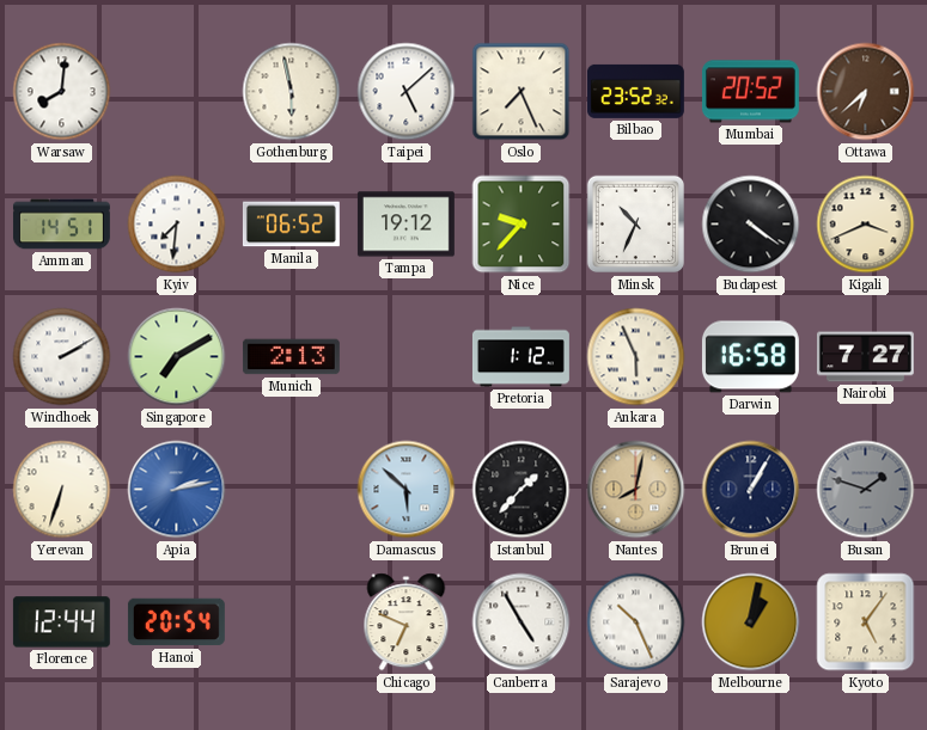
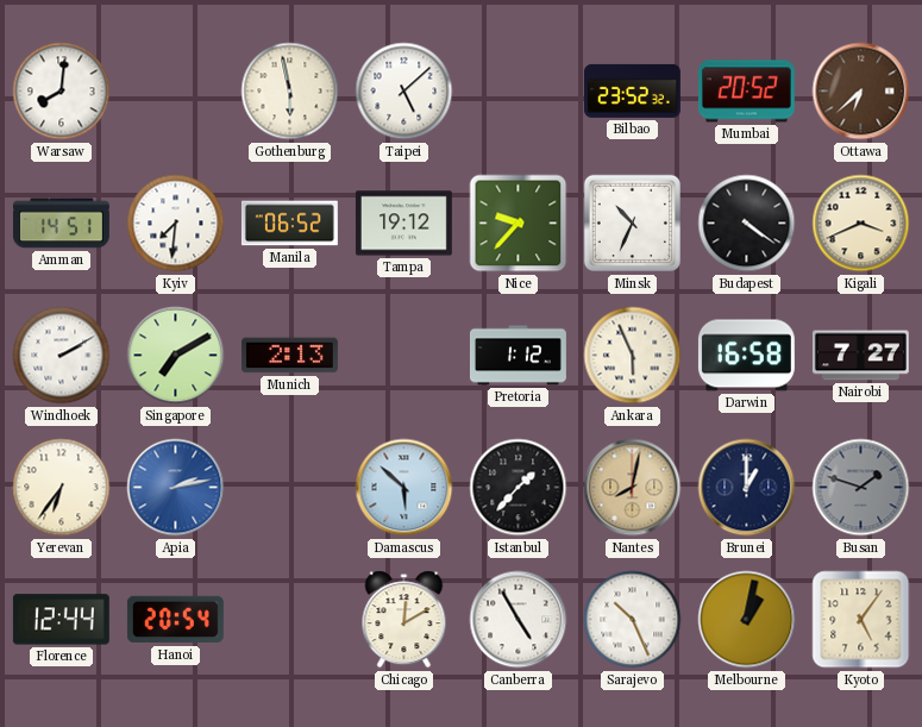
Oslo: 7:26 -> none (522, 92)
Yerevan: 6:33 -> 6:36 (62, 488)
Brunei: 1:05 -> 1:00 (747, 488)
Chicago: 6:49 -> 12:10 (404, 620)
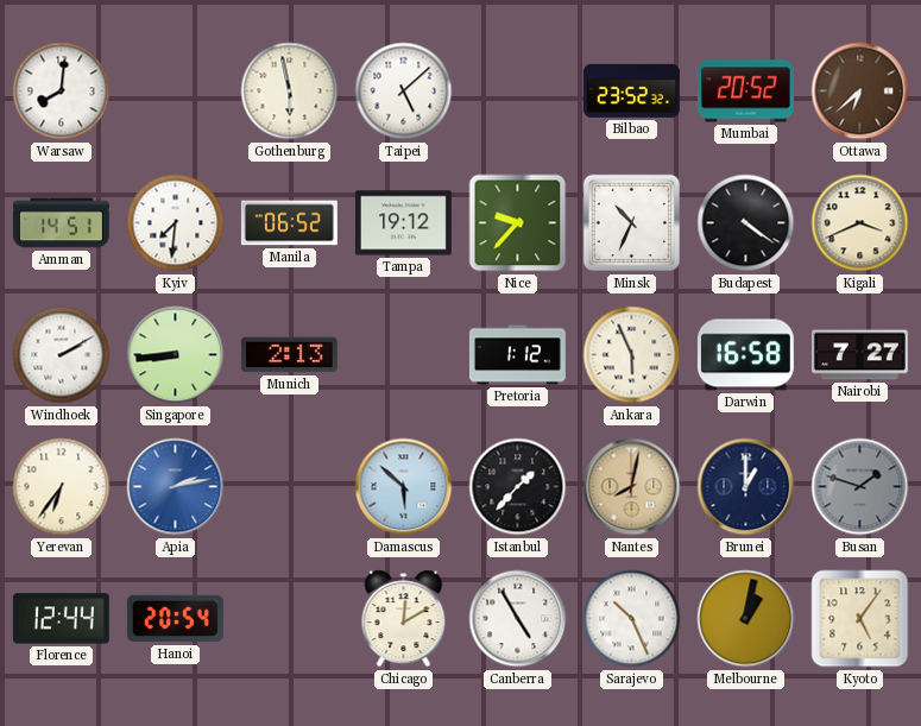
Singapore: 7:10 -> 8:44 (176, 355)
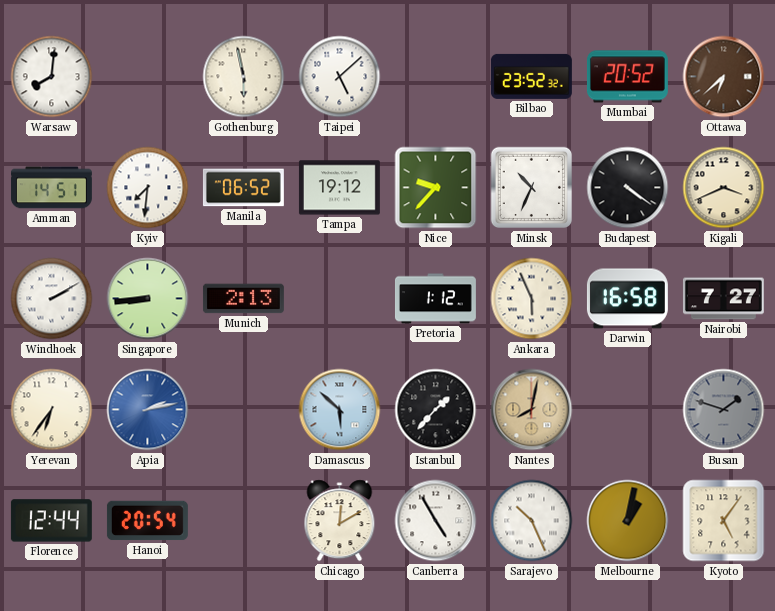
Brunei: 1:00 -> none (746, 487)
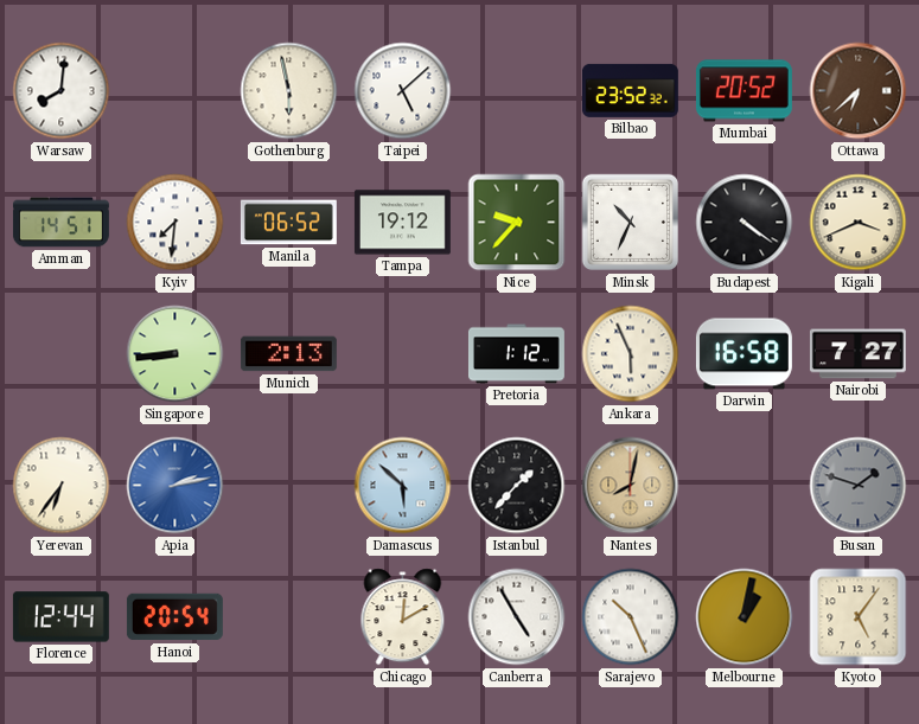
Windhoek: 2:10 -> none (52, 299)
